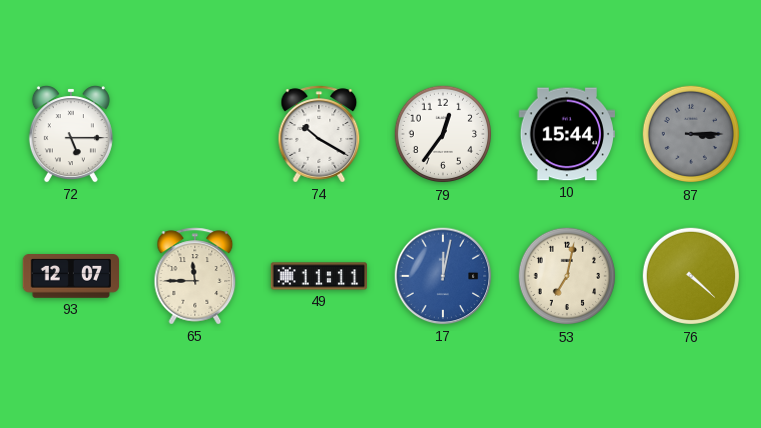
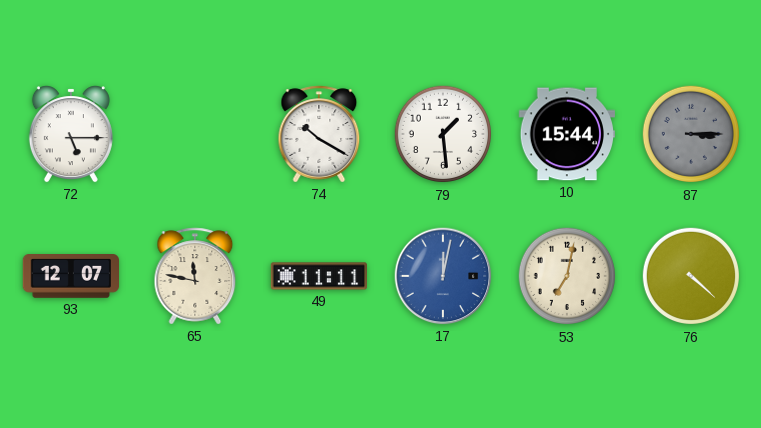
79: 12:36 -> 1:29 (443, 134)
65: 11:45 -> 11:47 (195, 276)
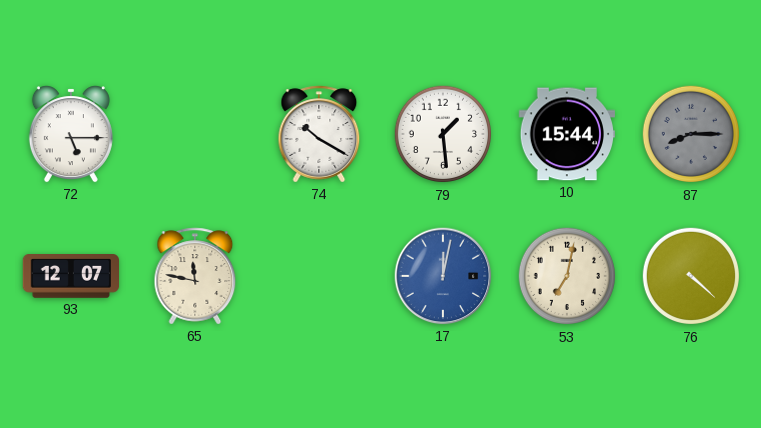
87: 3:15 -> 8:15 (691, 134)
49: 11:11 -> none (319, 276)
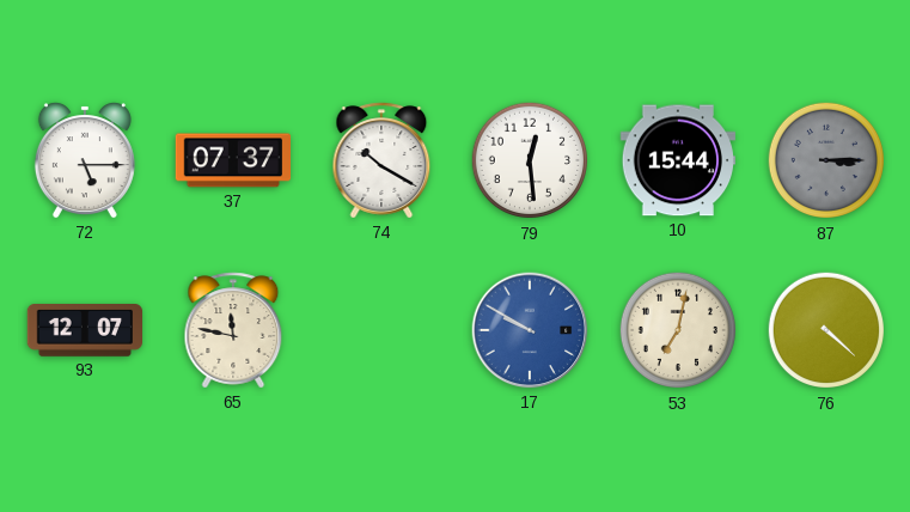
37: none -> 07:37 (233, 160)
79: 1:29 -> 12:29 (530, 160)
87: 8:15 -> 3:15 (826, 160)
17: 12:02 -> 9:50 (530, 330)
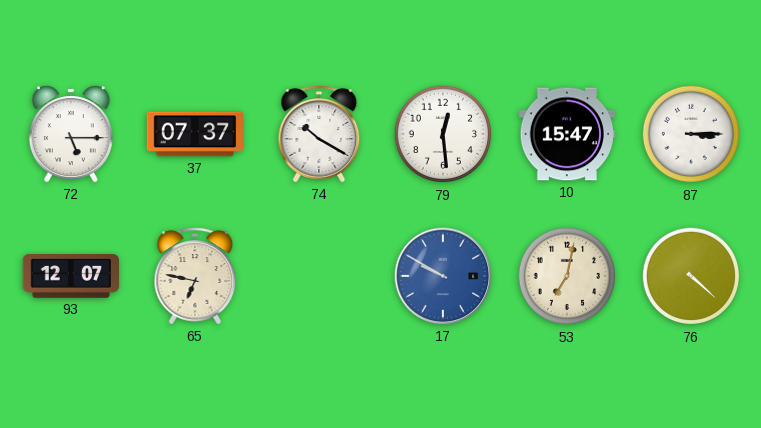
10: 15:44 -> 15:47 (566, 134)
87 dial: grey -> white (691, 134)
65: 11:47 -> 6:47 (195, 276)
